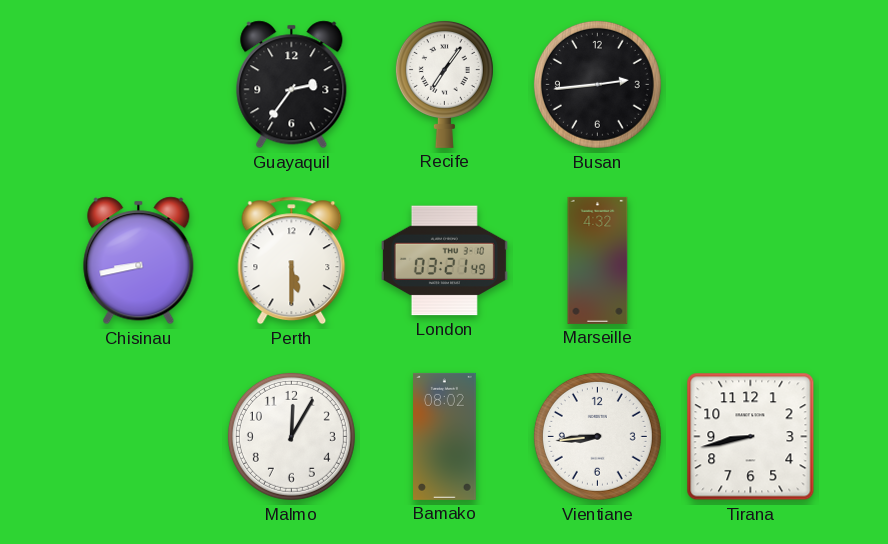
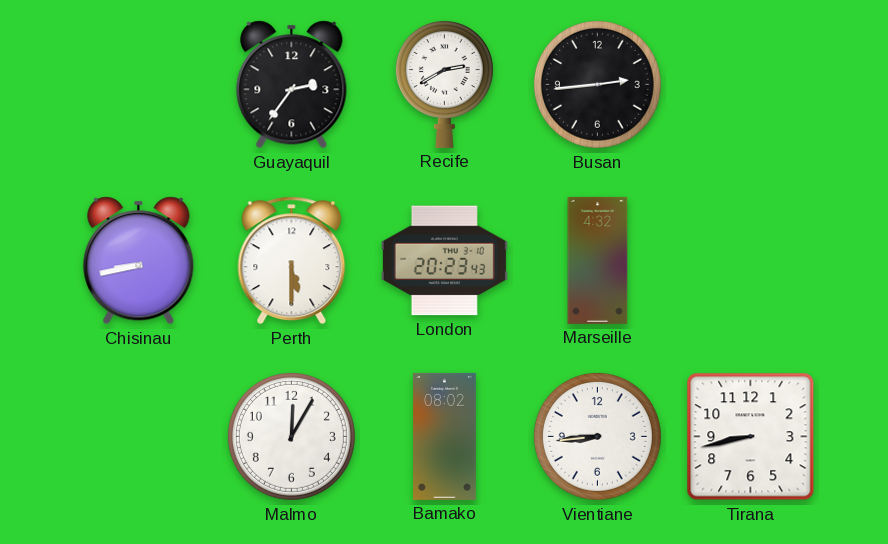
Recife: 7:06 -> 2:40 (444, 84)
London: 03:21 -> 20:23 (444, 261)
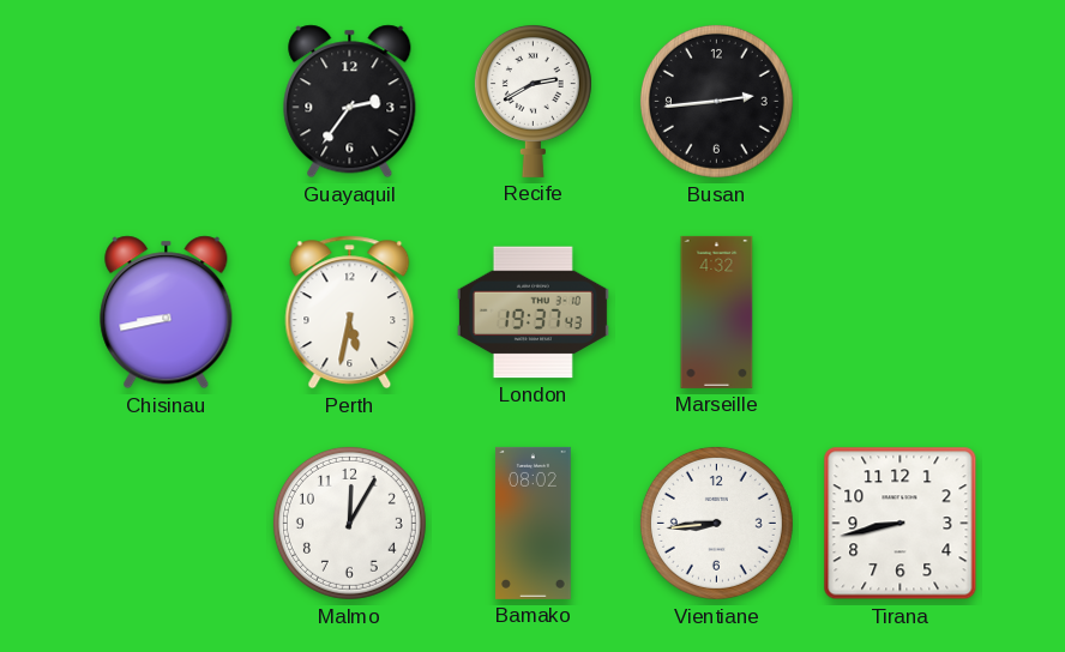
Perth: 5:30 -> 5:32 (350, 313)
London: 20:23 -> 19:37 (532, 313)
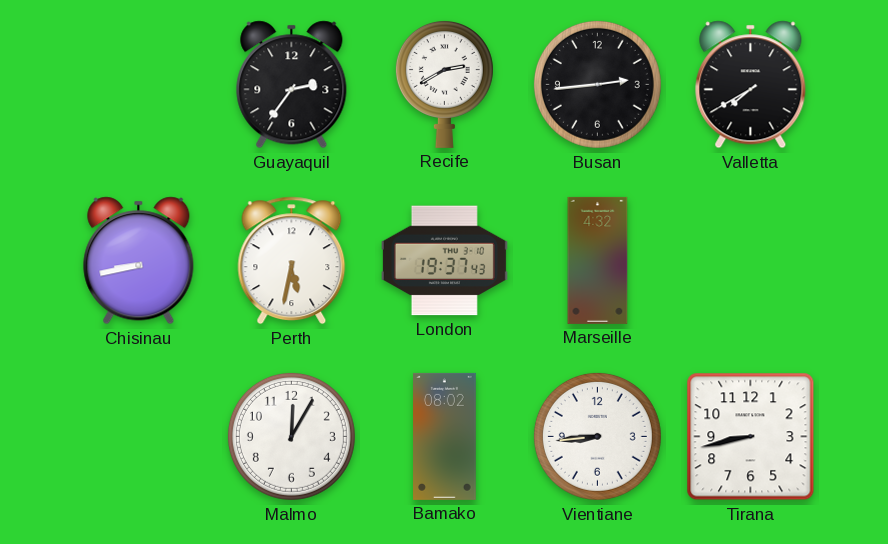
Valletta: none -> 7:40 (751, 85)
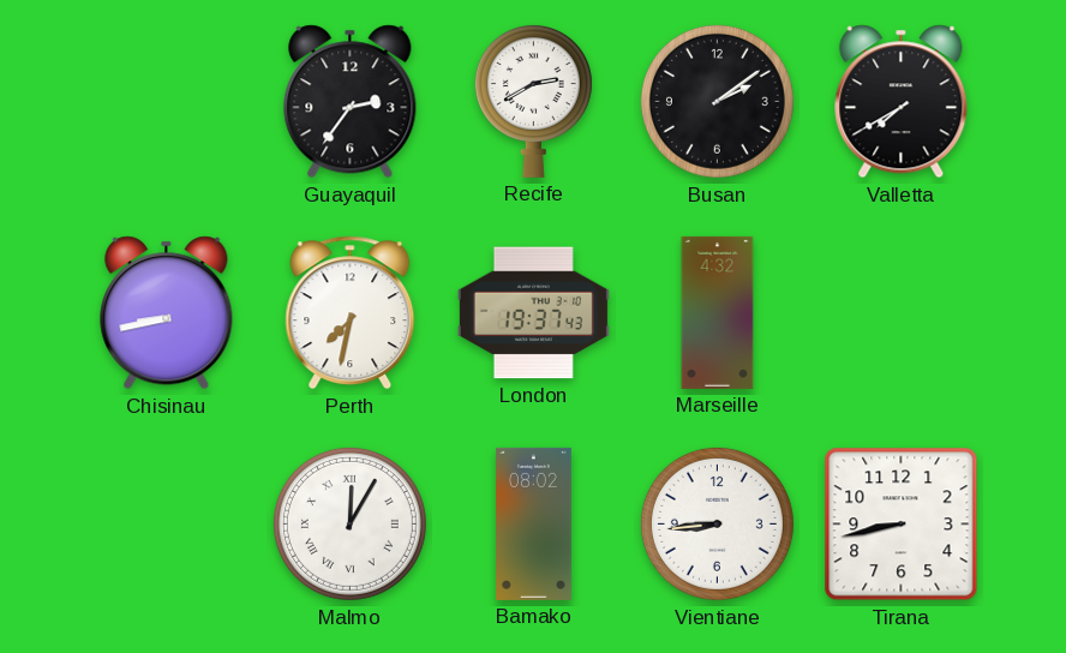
Busan: 2:44 -> 2:09 (717, 101)
Perth: 5:32 -> 7:32 (351, 313)
Malmo numerals: Arabic -> Roman (349, 523)
